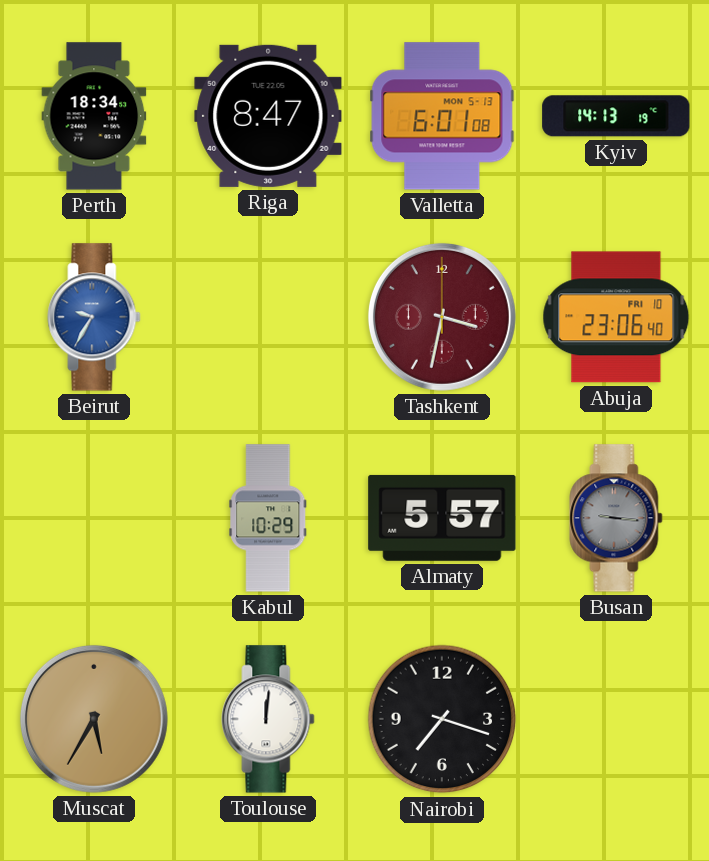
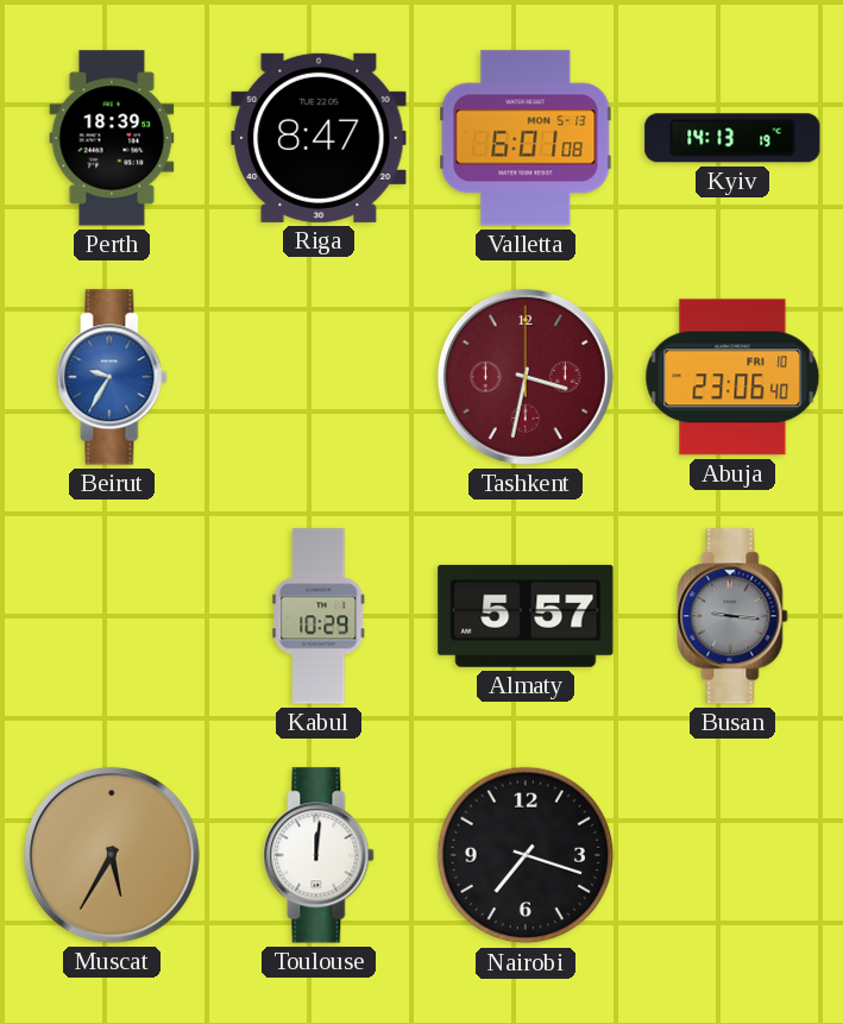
Perth: 18:34 -> 18:39 (112, 138)
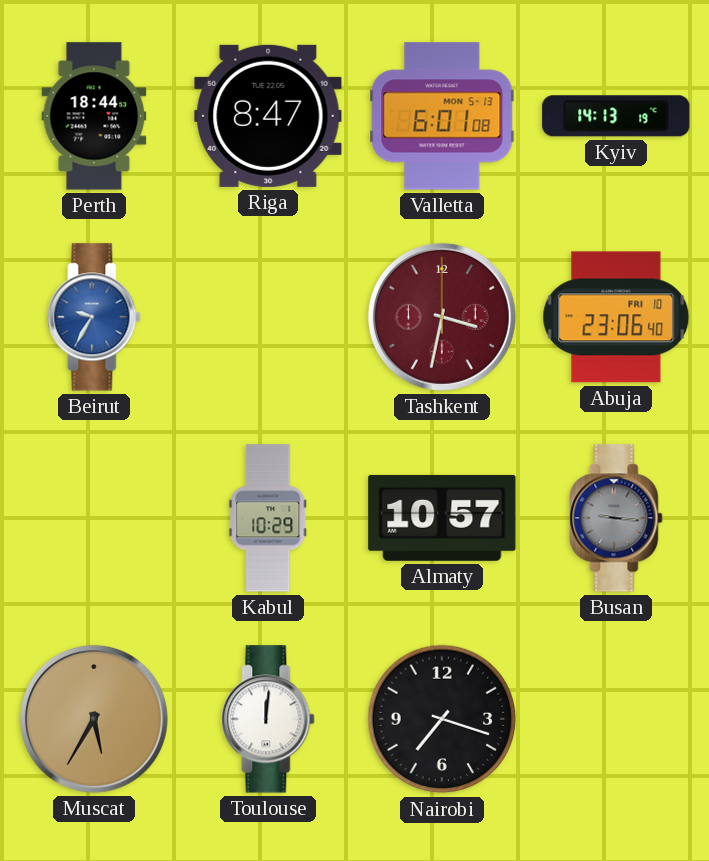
Perth: 18:39 -> 18:44 (94, 116)
Almaty: 5:57 -> 10:57 (442, 518)
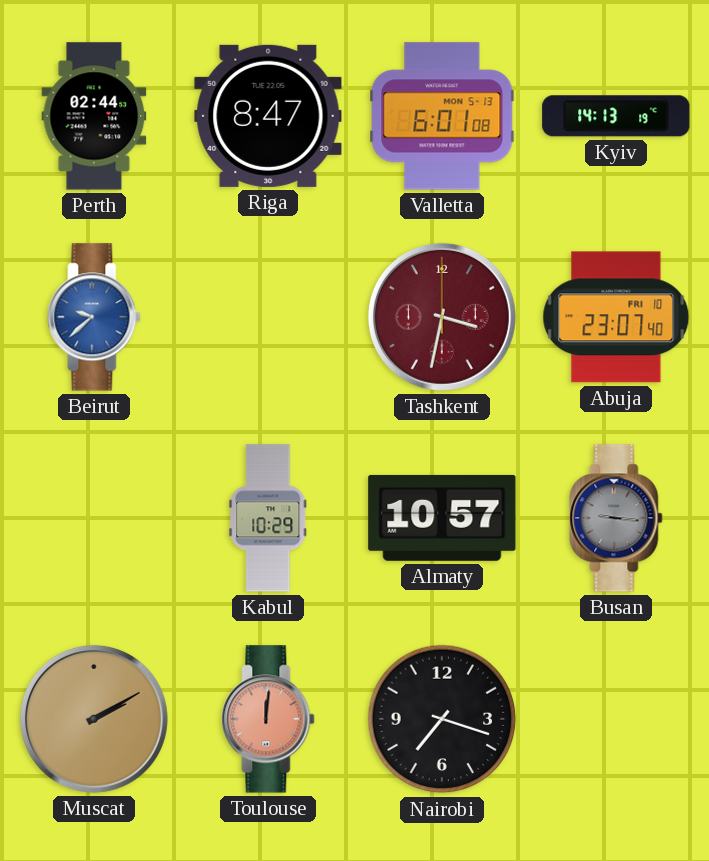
Perth: 18:44 -> 02:44 (94, 116)
Beirut: 9:35 -> 9:38 (94, 317)
Abuja: 23:06 -> 23:07 (616, 317)
Muscat: 5:35 -> 2:10 (94, 719)
Toulouse dial: white -> salmon (268, 719)
